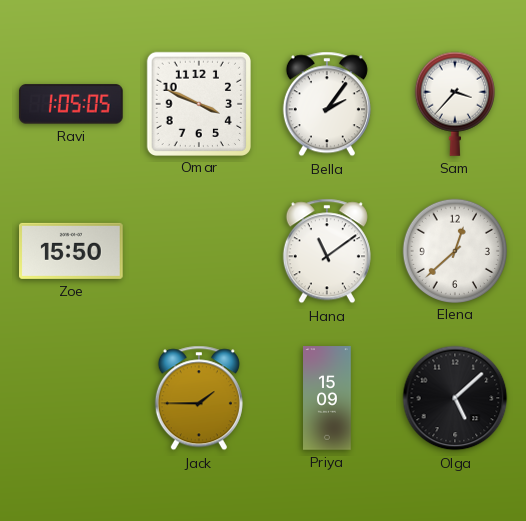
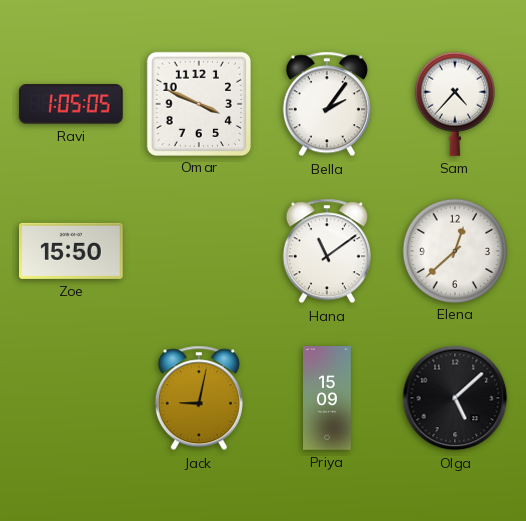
Sam: 3:37 -> 4:37 (455, 104)
Jack: 1:45 -> 9:02 (199, 398)
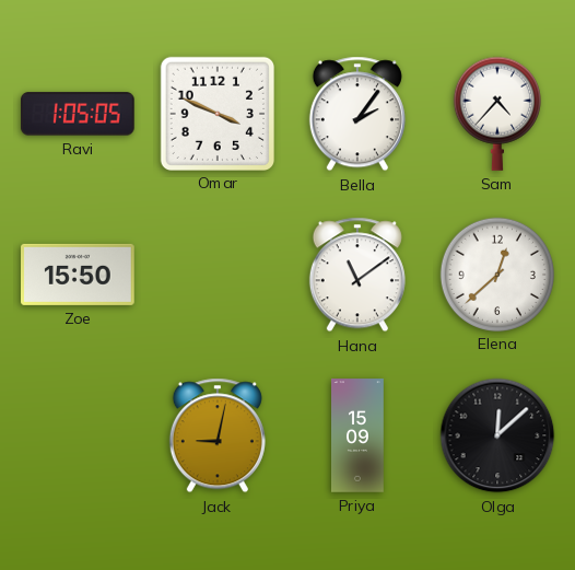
Olga: 5:08 -> 12:08 (497, 435)
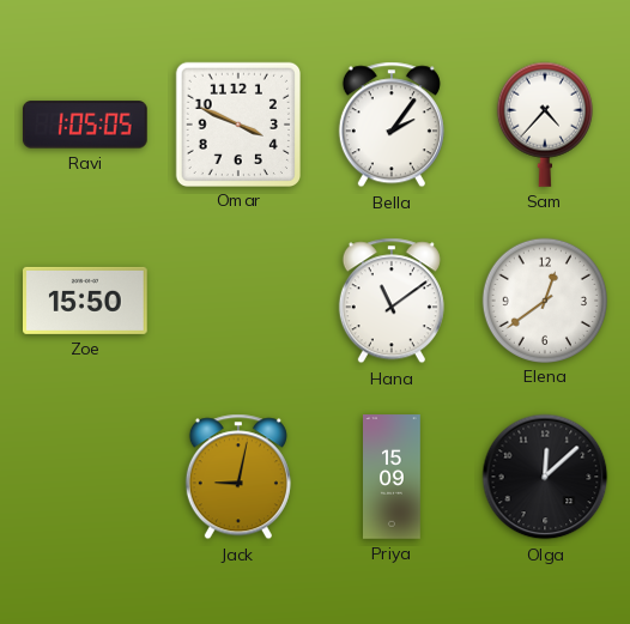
Elena: 12:38 -> 12:39 (544, 299)
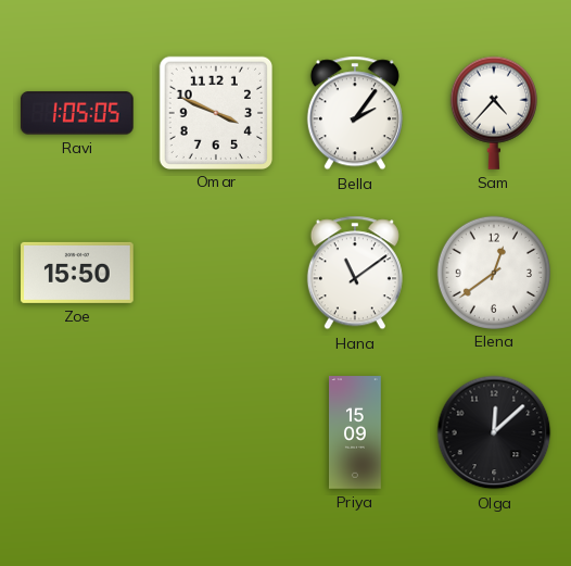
Jack: 9:02 -> none (238, 477)
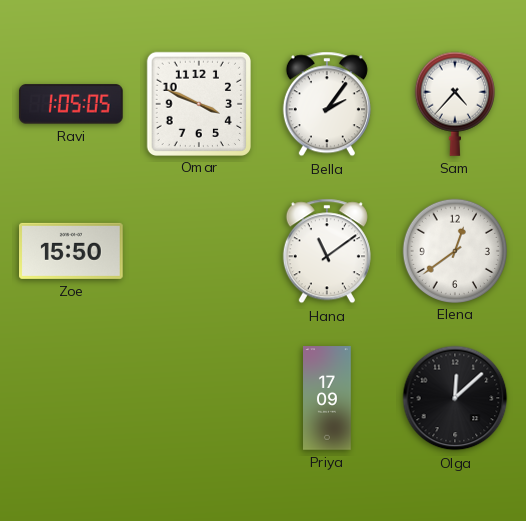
Priya: 15:09 -> 17:09 (327, 398)
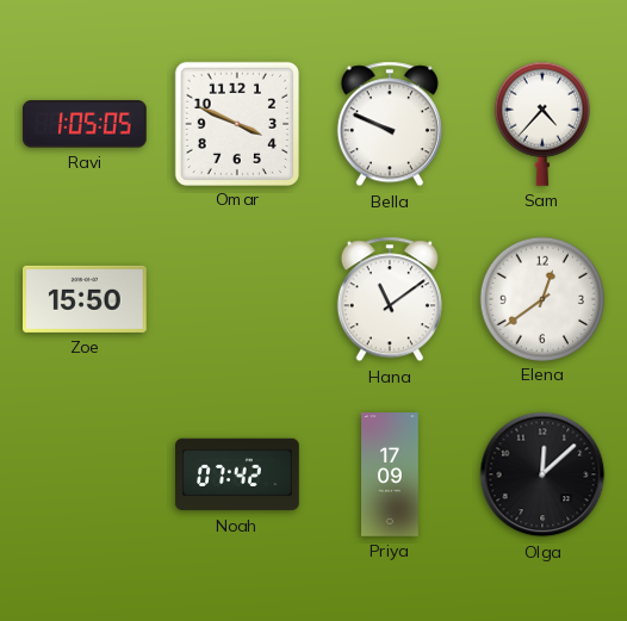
Bella: 2:06 -> 9:49 (390, 124)
Noah: none -> 07:42 (237, 474)
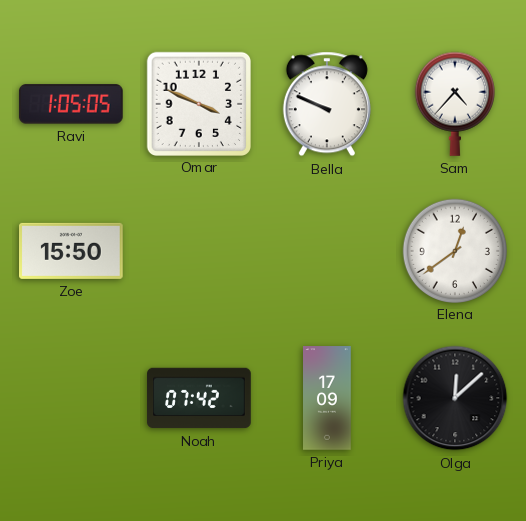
Hana: 11:09 -> none (390, 299)
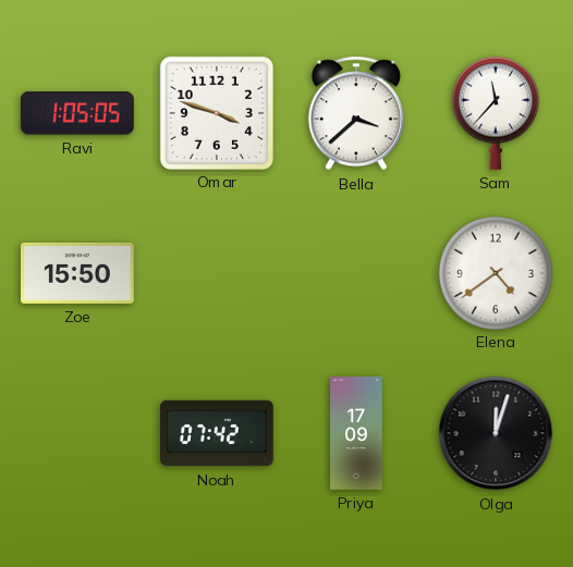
Omar: 3:49 -> 3:48 (216, 112)
Bella: 9:49 -> 3:38 (356, 113)
Sam: 4:37 -> 11:37 (496, 113)
Elena: 12:39 -> 4:39 (495, 272)
Olga: 12:08 -> 12:03 (496, 433)
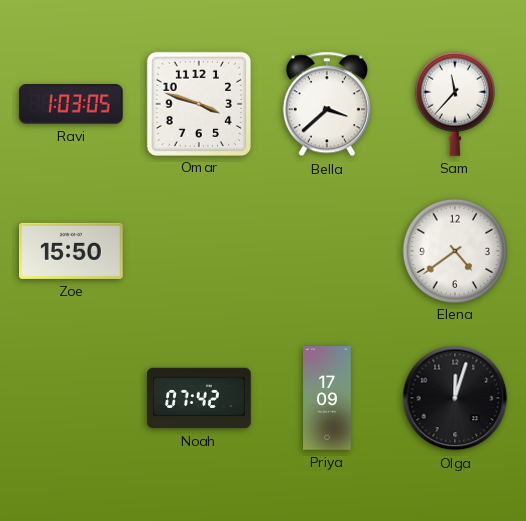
Ravi: 1:05 -> 1:03 (71, 104)
